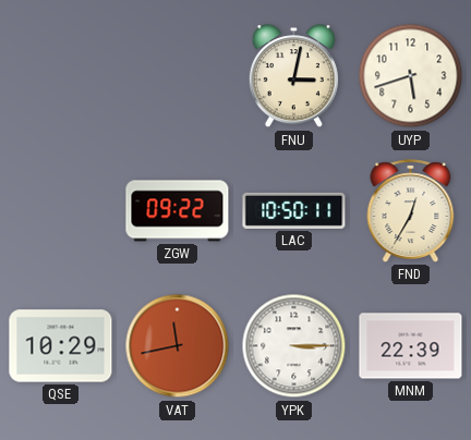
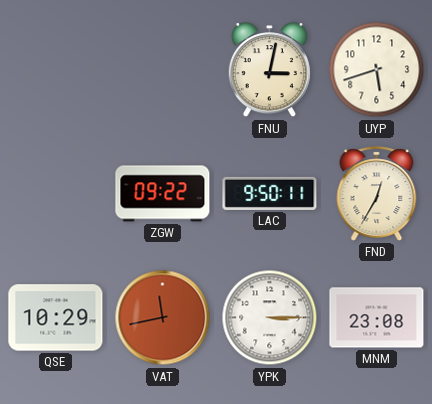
LAC: 10:50 -> 9:50 (270, 193)
MNM: 22:39 -> 23:08 (377, 318)
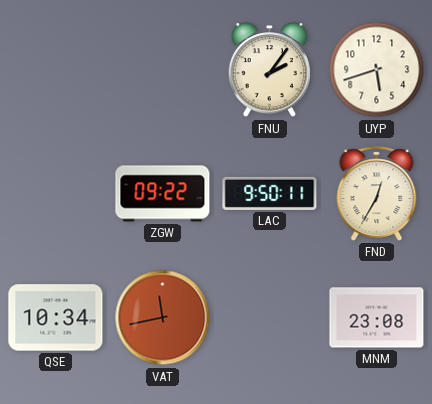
FNU: 3:02 -> 2:06 (269, 70)
QSE: 10:29 -> 10:34 (56, 318)
YPK: 3:15 -> none (270, 318)
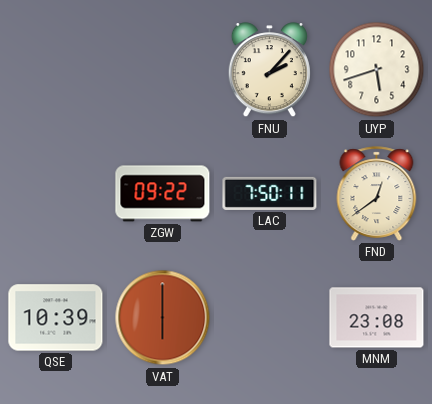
FNU: 2:06 -> 2:07 (269, 70)
LAC: 9:50 -> 7:50 (270, 193)
FND: 12:35 -> 12:39 (377, 194)
QSE: 10:34 -> 10:39 (56, 318)
VAT: 11:43 -> 6:00 (163, 318)
